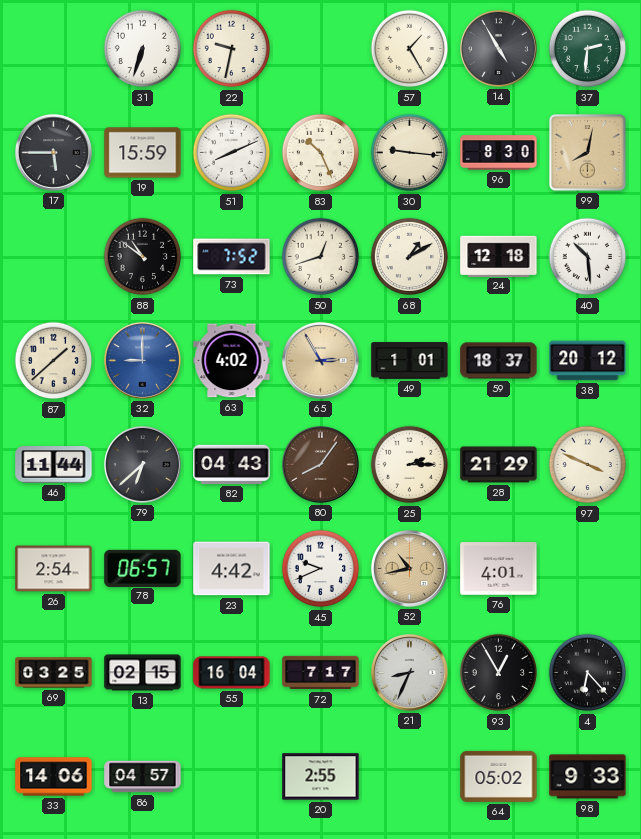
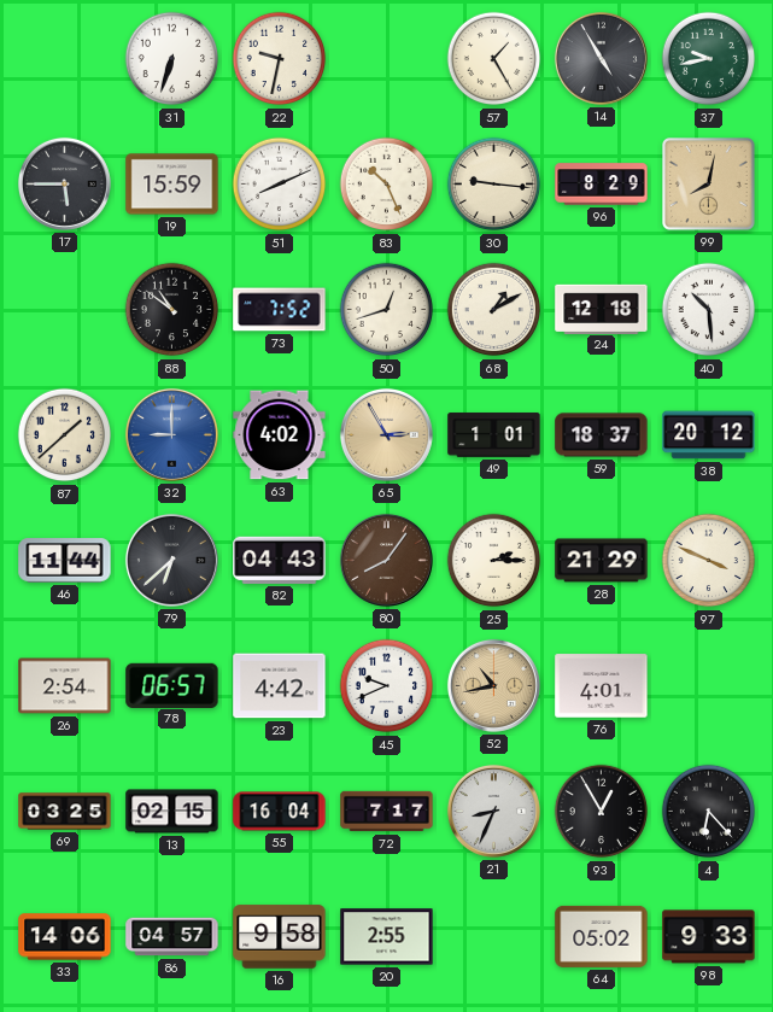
37: 2:31 -> 9:43 (709, 59)
96: 8:30 -> 8:29 (602, 185)
16: none -> 9:58 (280, 937)
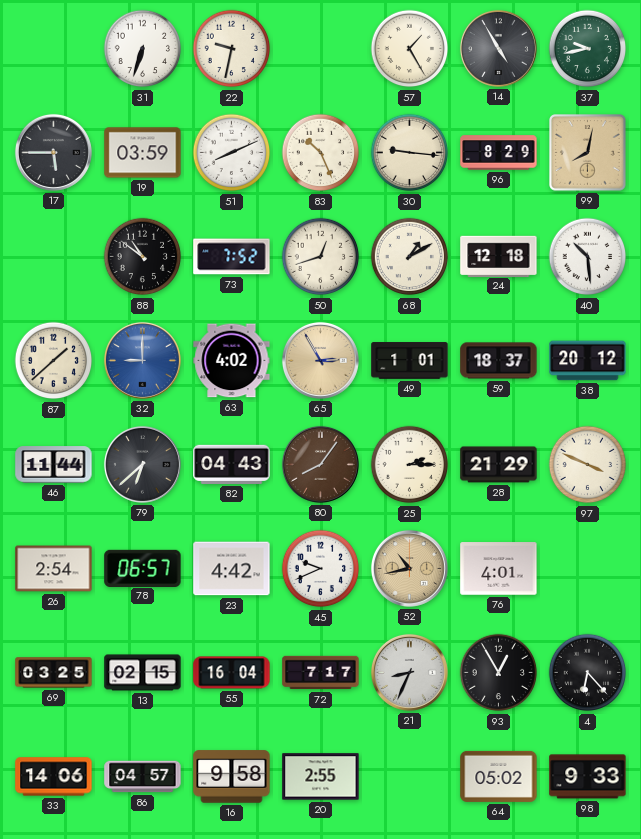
19: 15:59 -> 03:59 (143, 153)
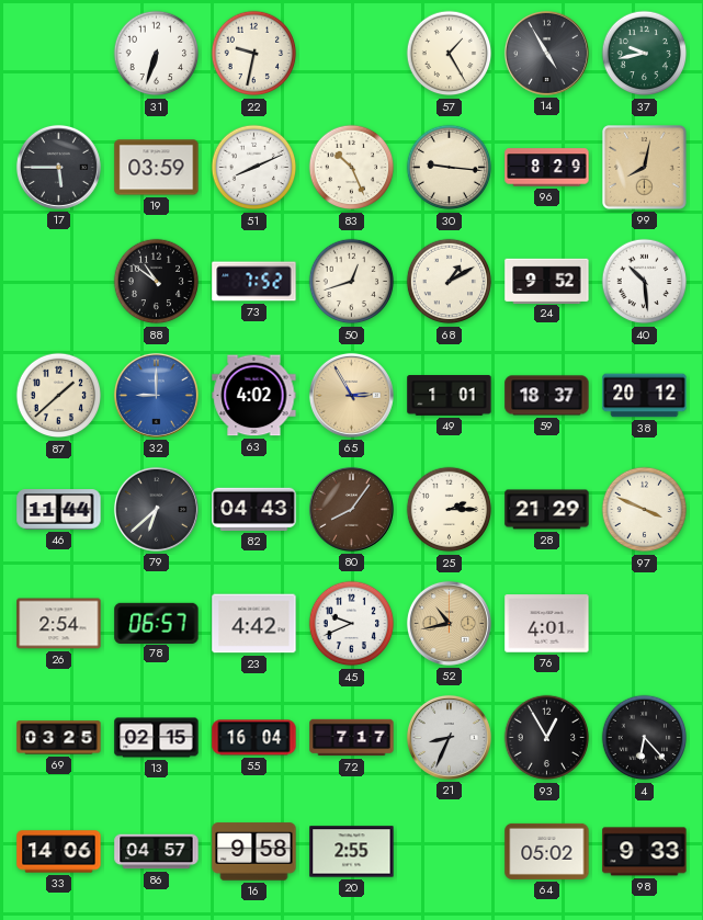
24: 12:18 -> 9:52 (547, 281)
